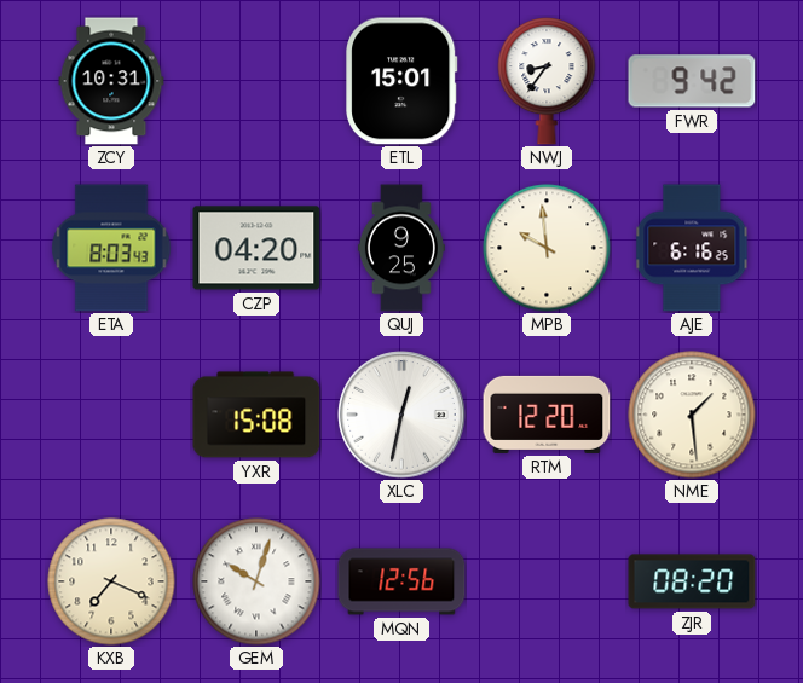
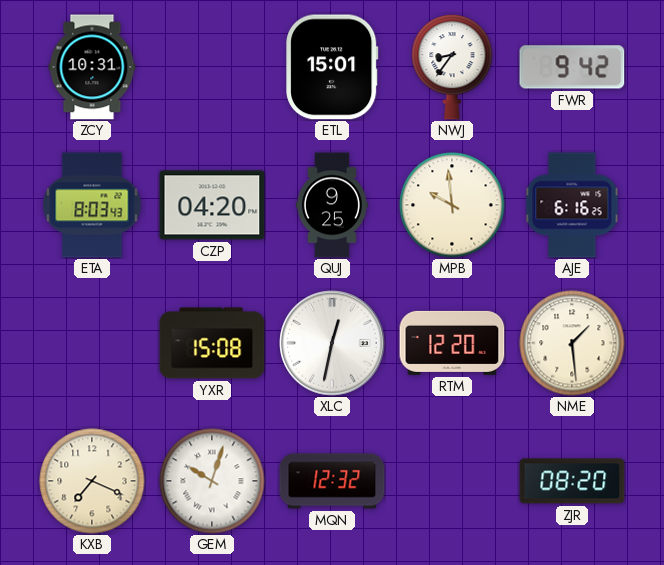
MQN: 12:56 -> 12:32 (332, 481)
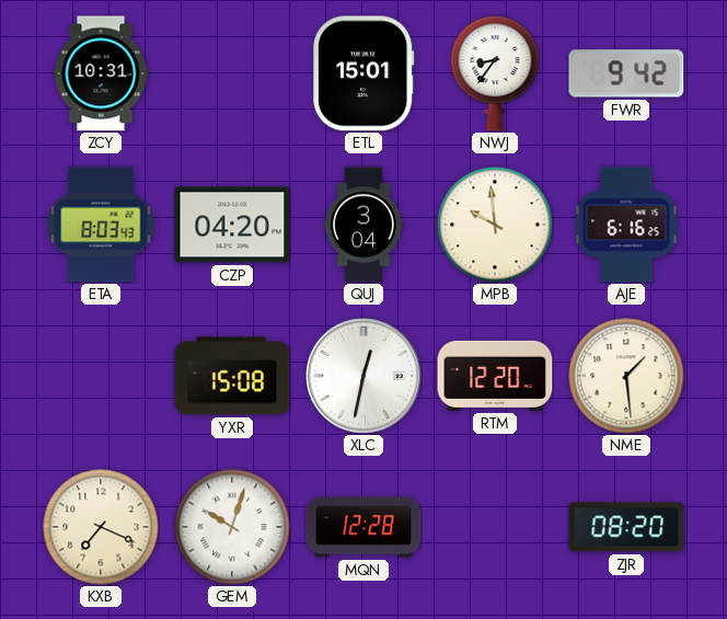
QUJ: 9:25 -> 3:04 (363, 225)
MQN: 12:32 -> 12:28 (363, 527)
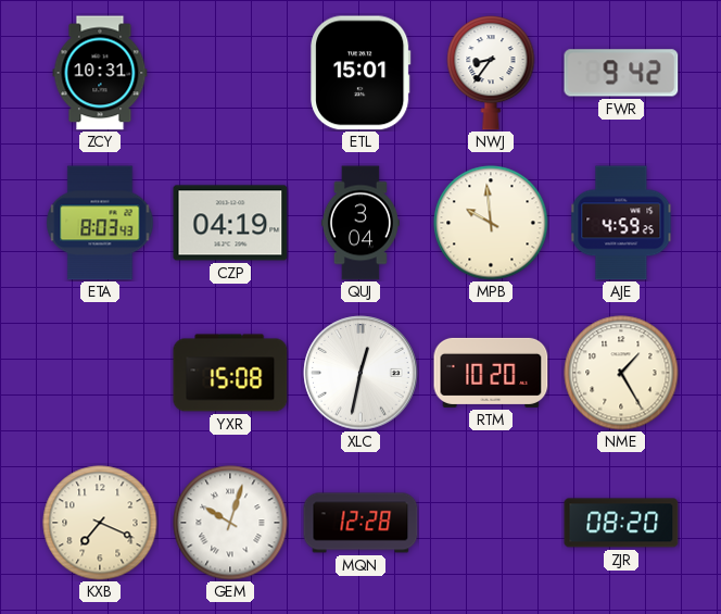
CZP: 04:20 -> 04:19 (230, 223)
AJE: 6:16 -> 4:59 (621, 223)
RTM: 12:20 -> 10:20 (491, 373)
NME: 1:29 -> 1:25 (621, 373)
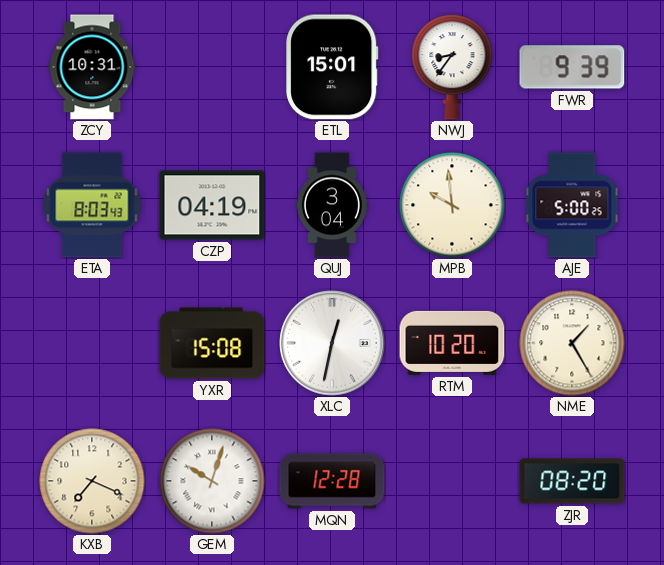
FWR: 9:42 -> 9:39 (572, 67)
AJE: 4:59 -> 5:00 (572, 205)
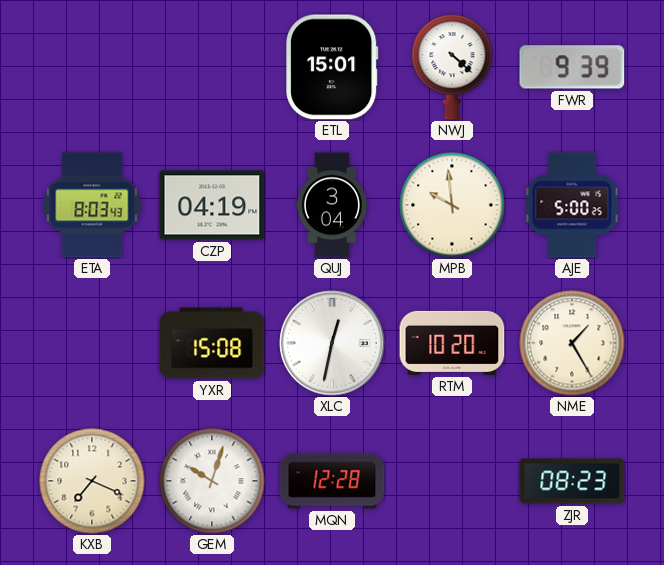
ZCY: 10:31 -> none (92, 67)
NWJ: 8:36 -> 4:22 (452, 67)
ZJR: 08:20 -> 08:23 (572, 481)
